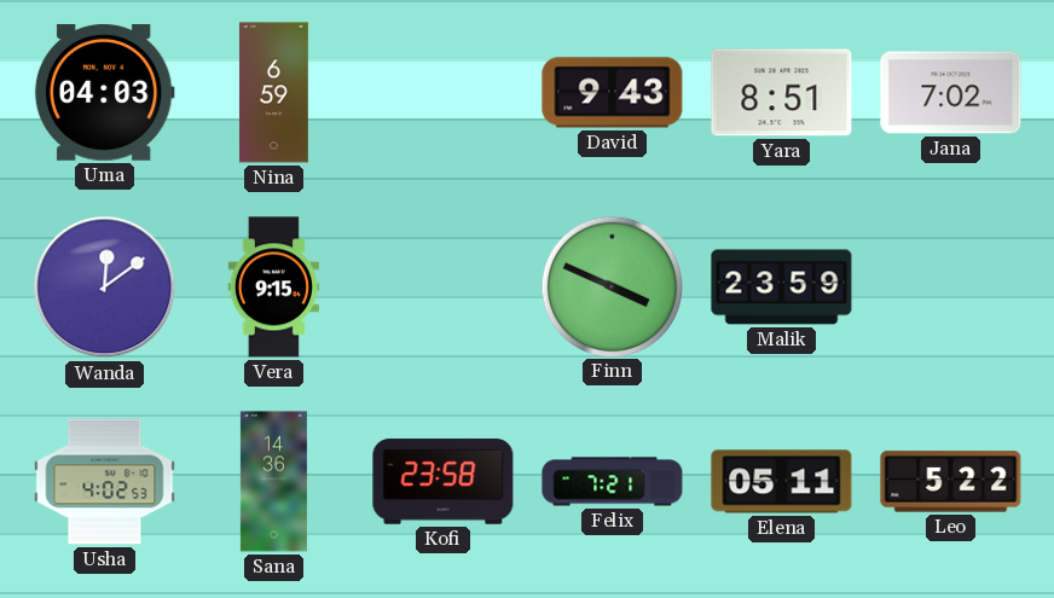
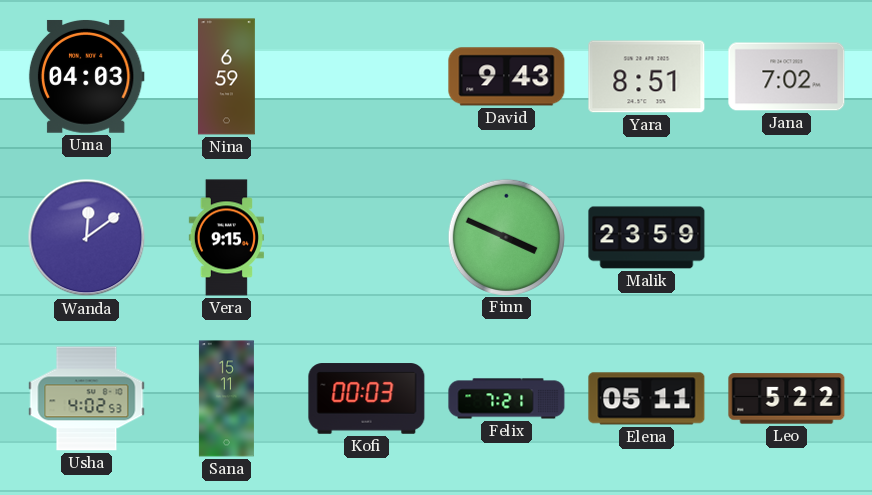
Sana: 14:36 -> 15:11 (226, 399)
Kofi: 23:58 -> 00:03 (367, 399)
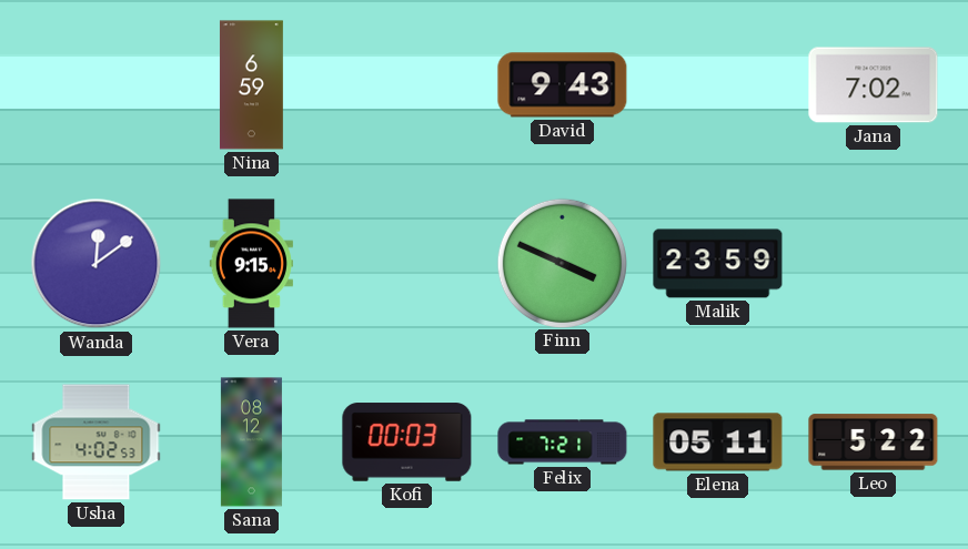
Uma: 04:03 -> none (86, 76)
Yara: 8:51 -> none (647, 77)
Sana: 15:11 -> 08:12 (251, 443)
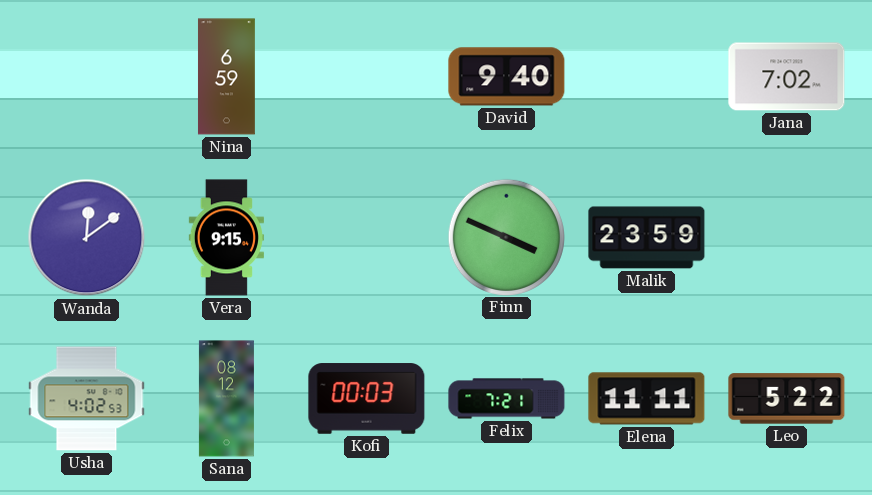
David: 9:43 -> 9:40 (507, 77)
Elena: 05:11 -> 11:11 (647, 399)
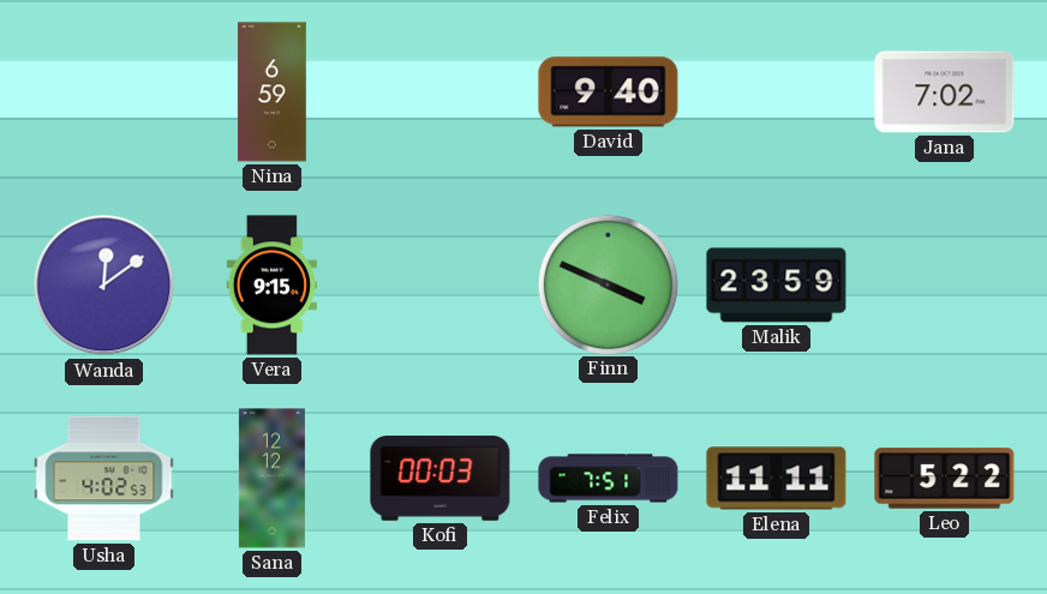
Sana: 08:12 -> 12:12 (271, 479)
Felix: 7:21 -> 7:51 (609, 479)
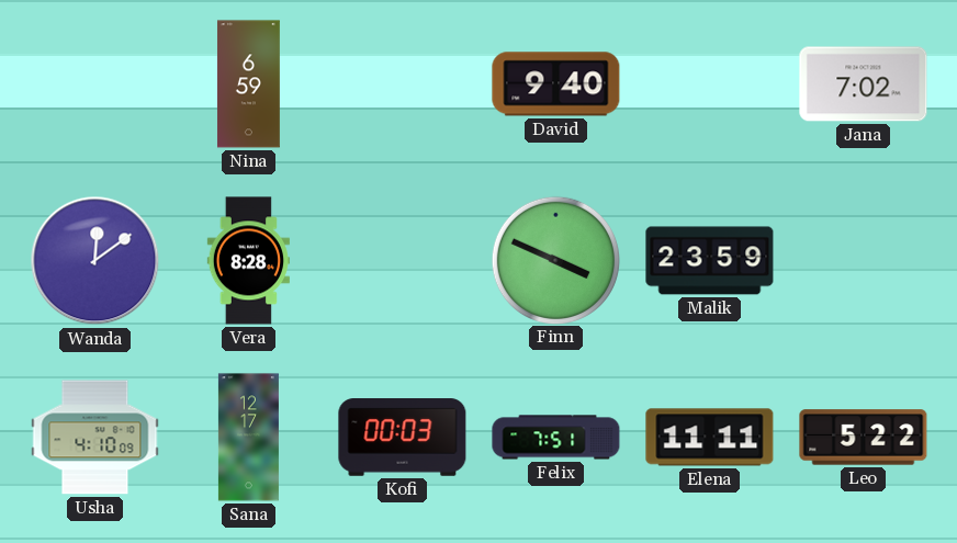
Vera: 9:15 -> 8:28 (248, 261)
Usha: 4:02 -> 4:10 (95, 438)
Sana: 12:12 -> 12:17 (248, 438)
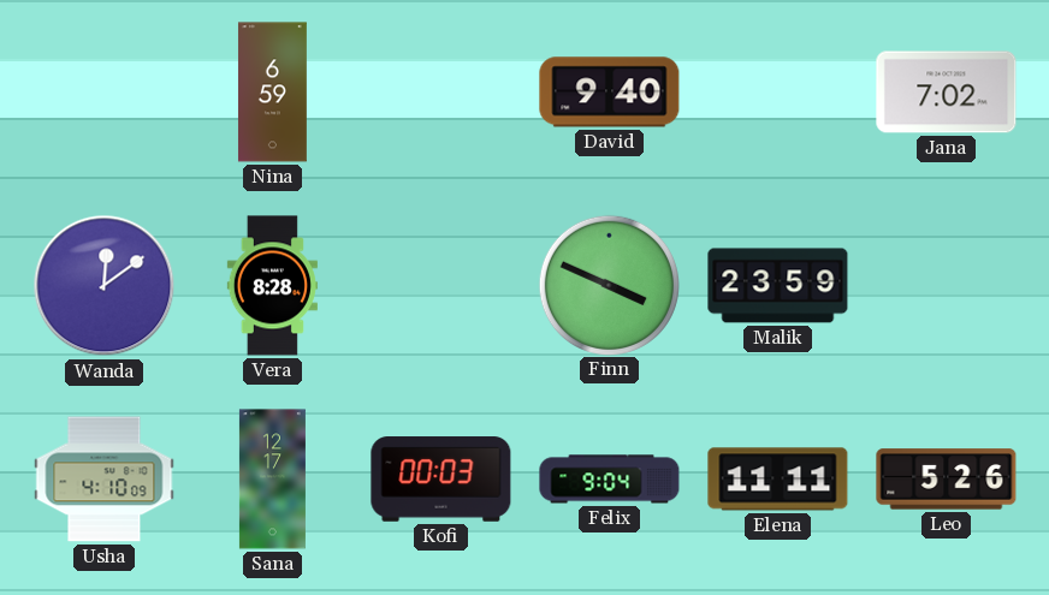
Felix: 7:51 -> 9:04 (610, 480)
Leo: 5:22 -> 5:26 (947, 480)
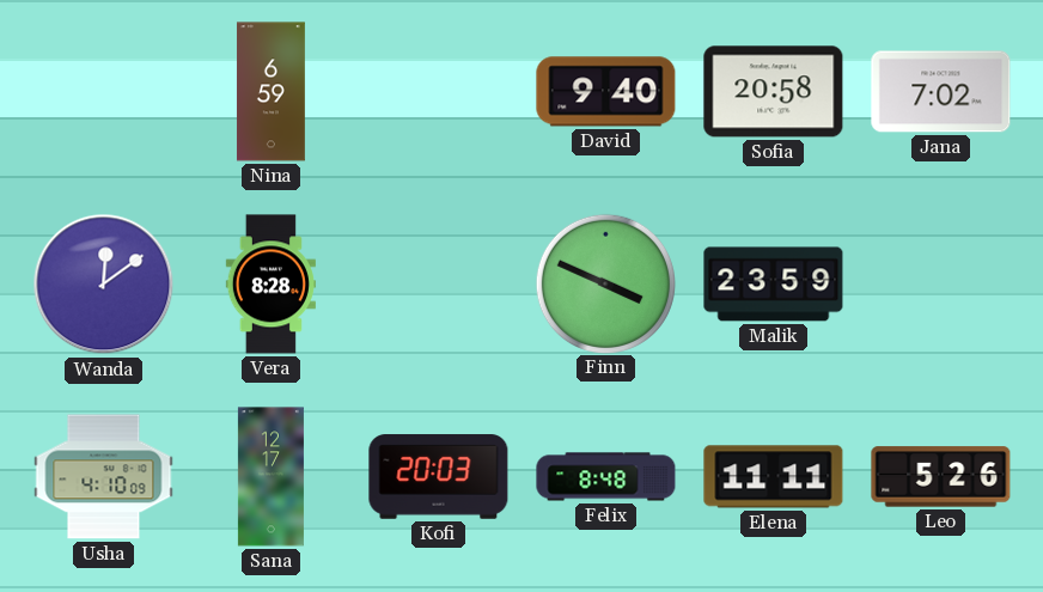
Sofia: none -> 20:58 (774, 92)
Kofi: 00:03 -> 20:03 (439, 477)
Felix: 9:04 -> 8:48 (606, 477)
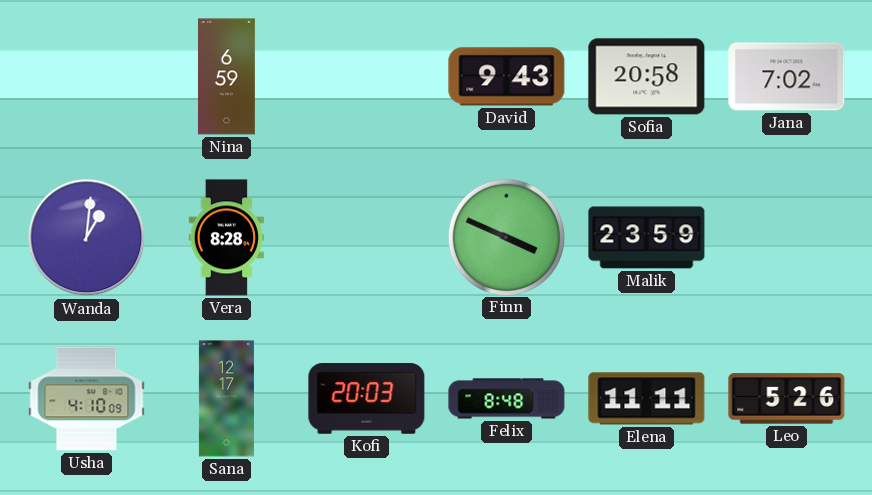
David: 9:40 -> 9:43 (507, 77)
Wanda: 12:09 -> 1:01 (87, 238)
